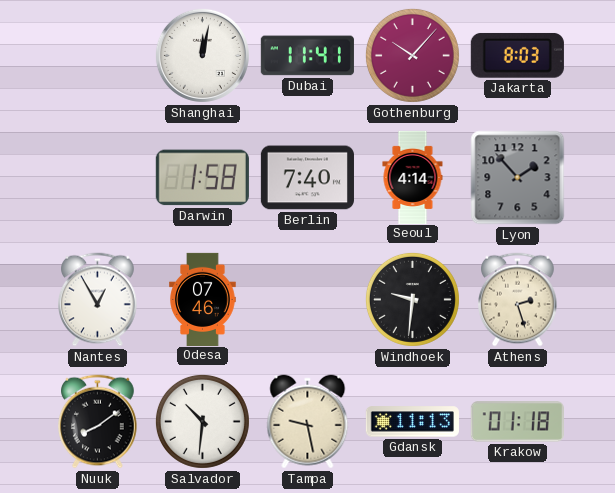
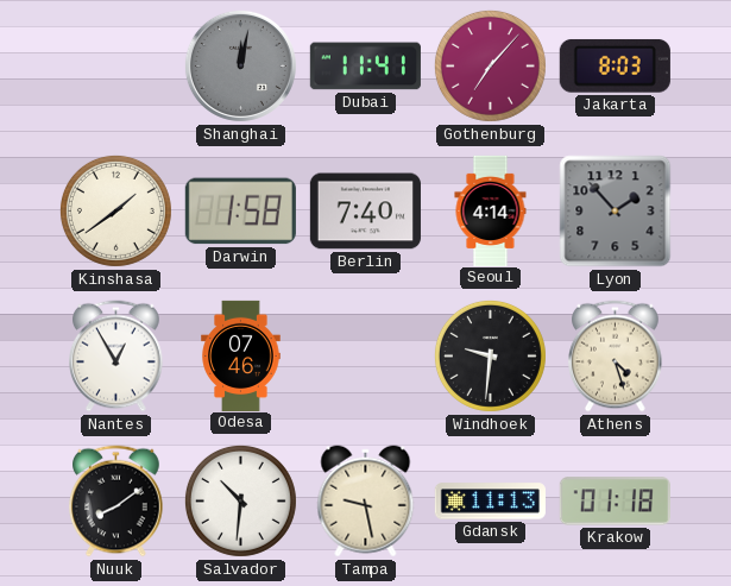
Shanghai dial: white -> grey (240, 65)
Gothenburg: 10:07 -> 7:07 (490, 65)
Kinshasa: none -> 1:39 (115, 210)
Athens: 2:27 -> 4:27 (616, 357)
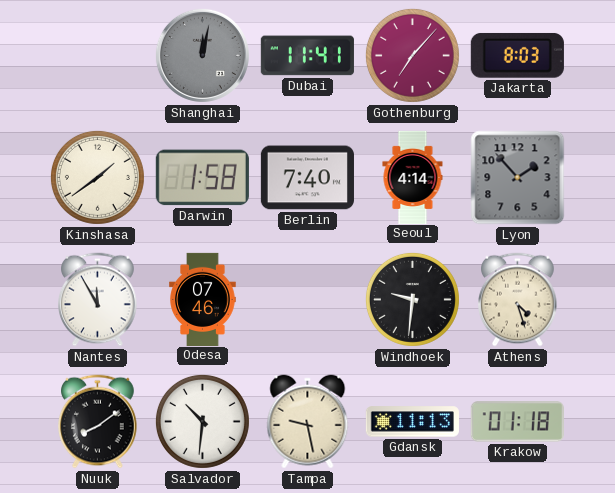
Nantes: 12:55 -> 11:55 (98, 300)
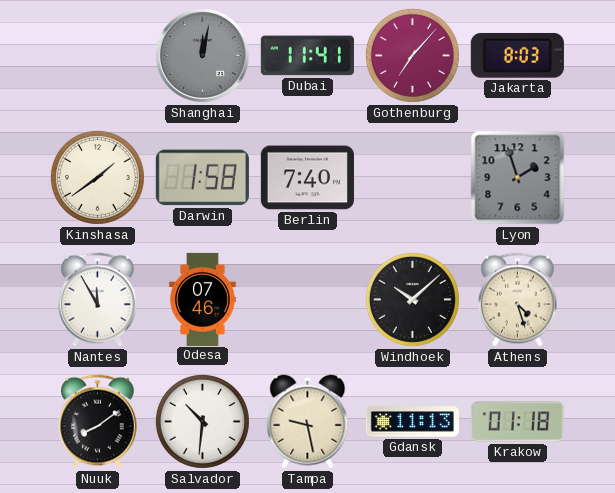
Seoul: 4:14 -> none (413, 177)
Lyon: 1:53 -> 1:57 (518, 178)
Windhoek: 9:31 -> 10:08 (412, 299)
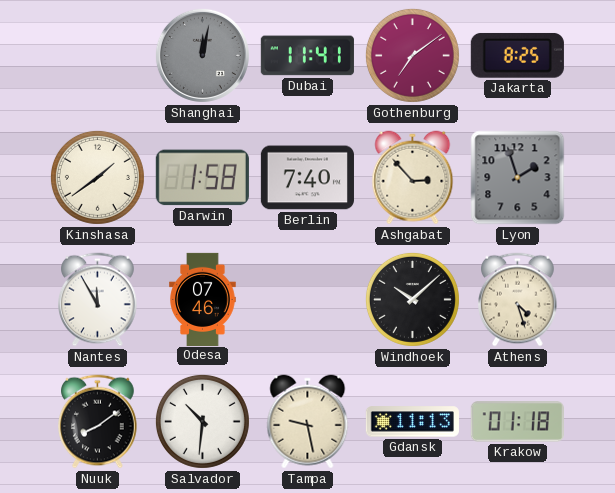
Gothenburg: 7:07 -> 7:09 (412, 55)
Jakarta: 8:03 -> 8:25 (517, 55)
Ashgabat: none -> 2:53 (413, 178)
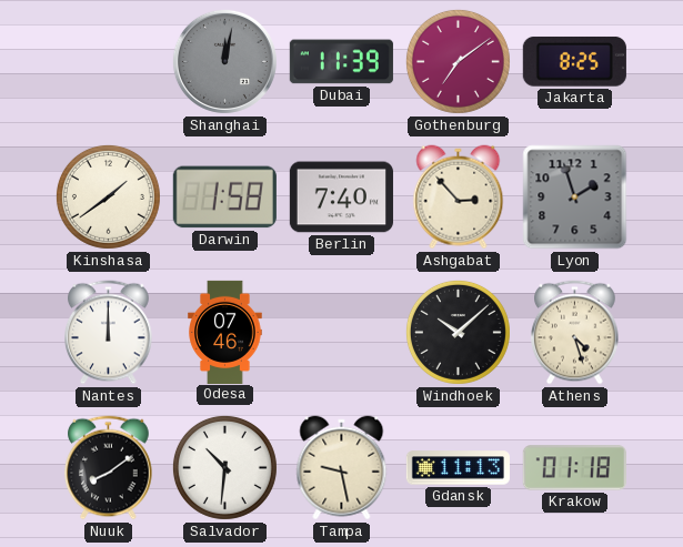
Dubai: 11:41 -> 11:39 (341, 62)
Nantes: 11:55 -> 12:00 (109, 333)
